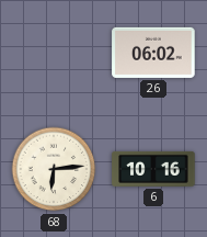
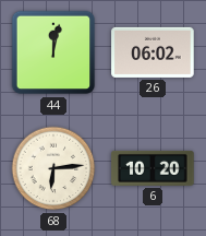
44: none -> 12:02 (53, 52)
6: 10:16 -> 10:20 (153, 168)
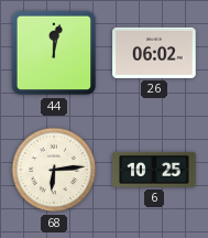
6: 10:20 -> 10:25 (154, 170)
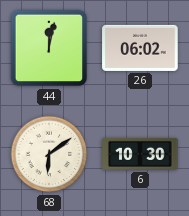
68: 6:14 -> 6:09 (49, 154)
6: 10:25 -> 10:30 (140, 154)
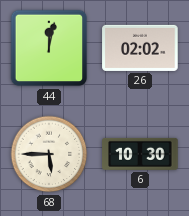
26: 06:02 -> 02:02 (140, 48)
68: 6:09 -> 5:45 (49, 154)
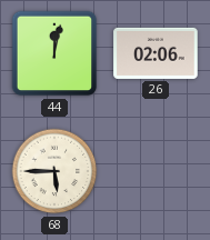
26: 02:02 -> 02:06 (156, 53)
6: 10:30 -> none (140, 154)
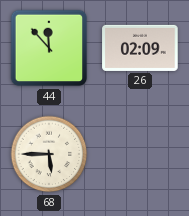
44: 12:02 -> 11:53 (49, 48)
26: 02:06 -> 02:09 (140, 48)
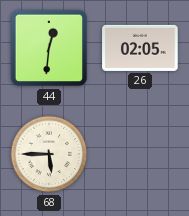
44: 11:53 -> 12:31 (49, 48)
26: 02:09 -> 02:05 (140, 48)
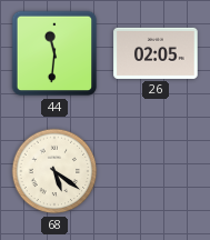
44: 12:31 -> 11:31 (54, 53)
68: 5:45 -> 5:21 (54, 171)
